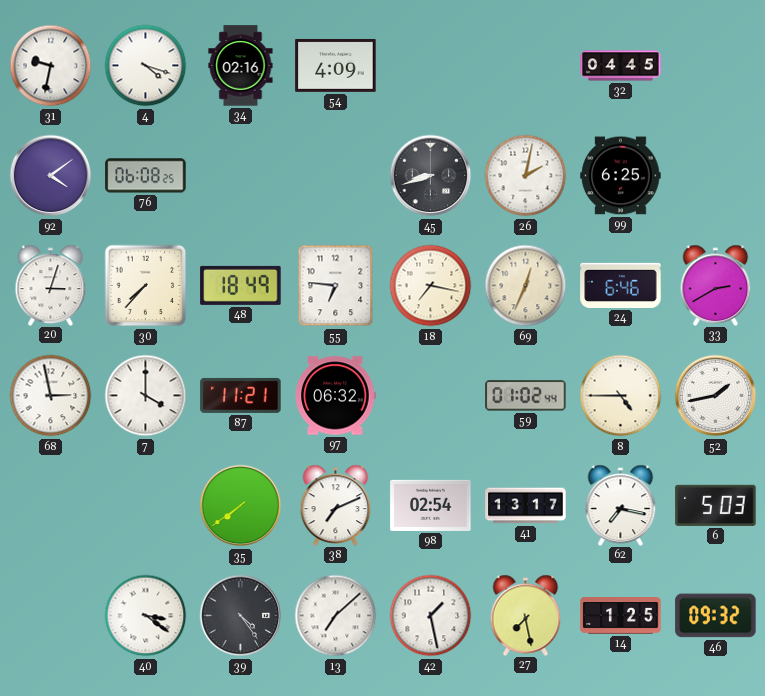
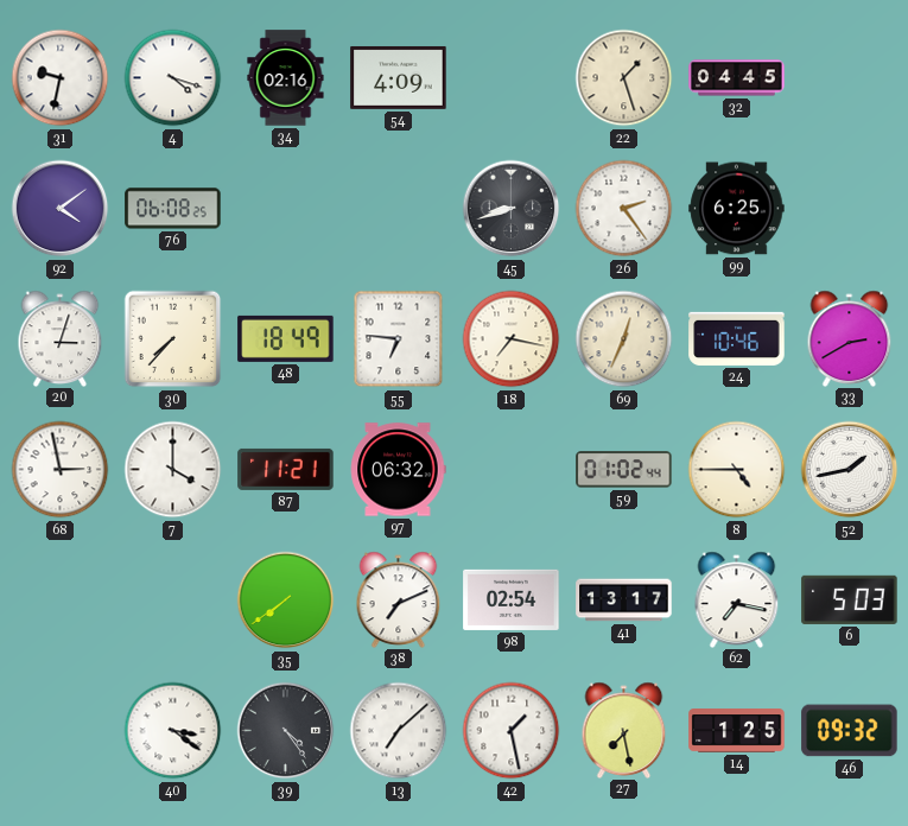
22: none -> 1:27 (624, 78)
26: 2:02 -> 2:24 (624, 209)
24: 6:46 -> 10:46 (737, 338)
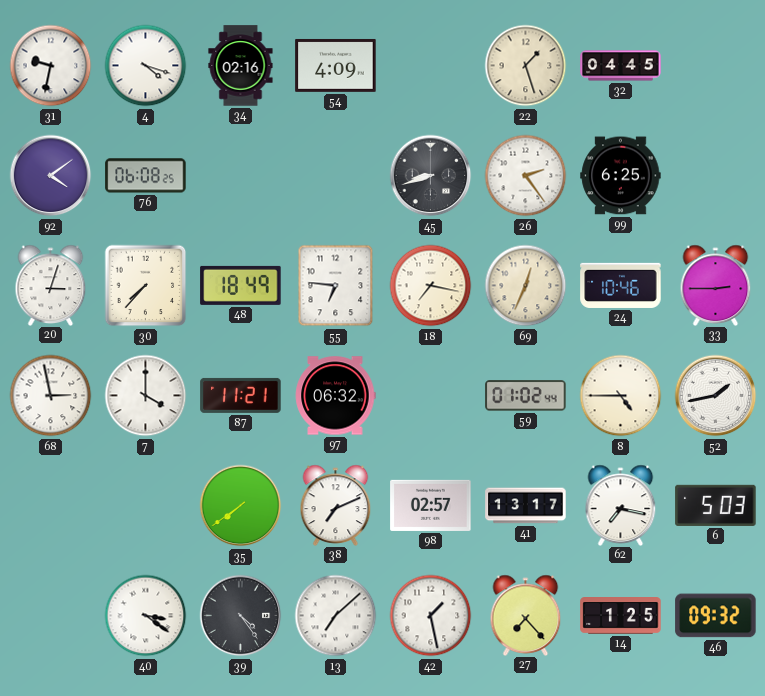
33: 2:40 -> 2:45 (716, 285)
98: 02:54 -> 02:57 (431, 505)
27: 7:28 -> 7:23 (526, 615)
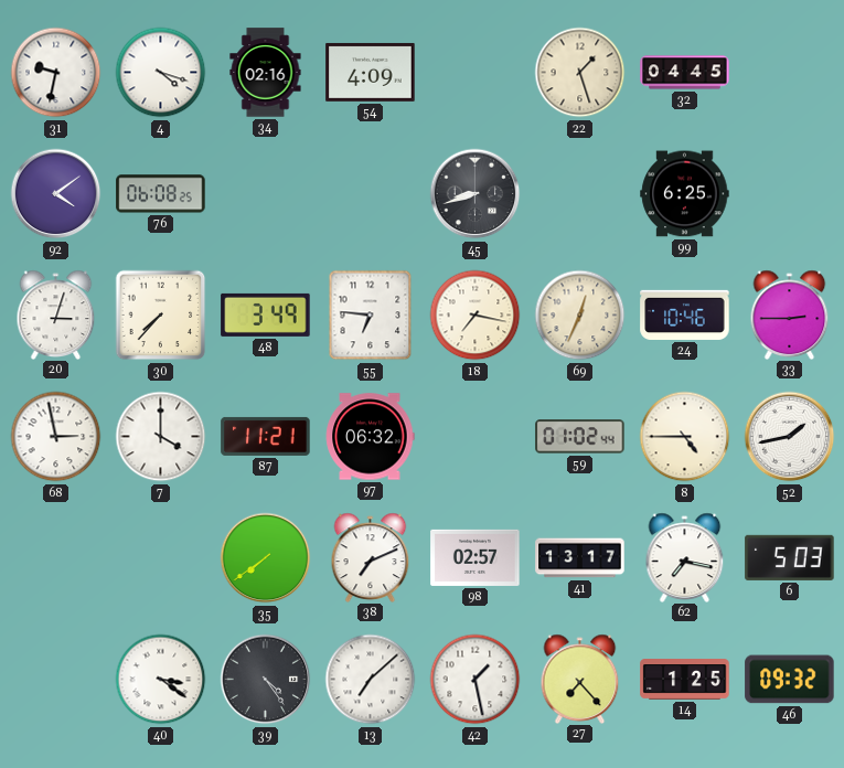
26: 2:24 -> none (526, 176)
48: 18:49 -> 3:49 (266, 314)
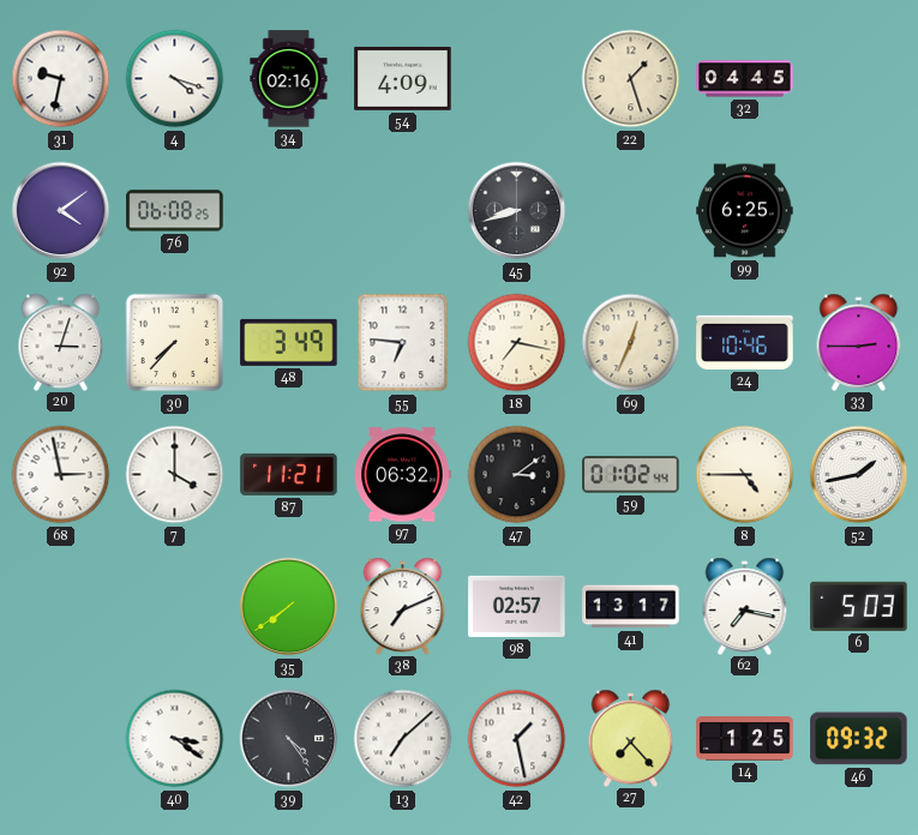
47: none -> 3:09 (517, 475)
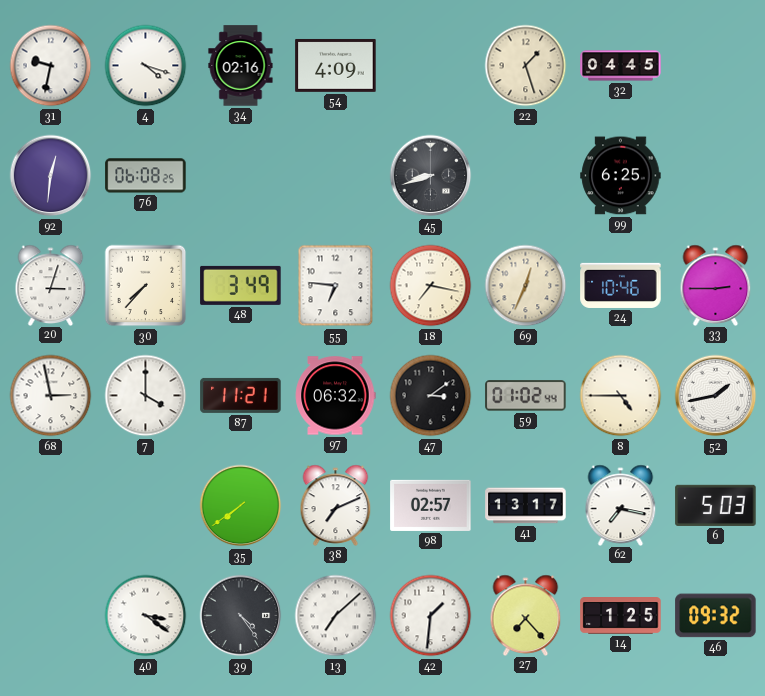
92: 4:09 -> 12:31 (51, 176)
42: 1:28 -> 1:31 (431, 616)
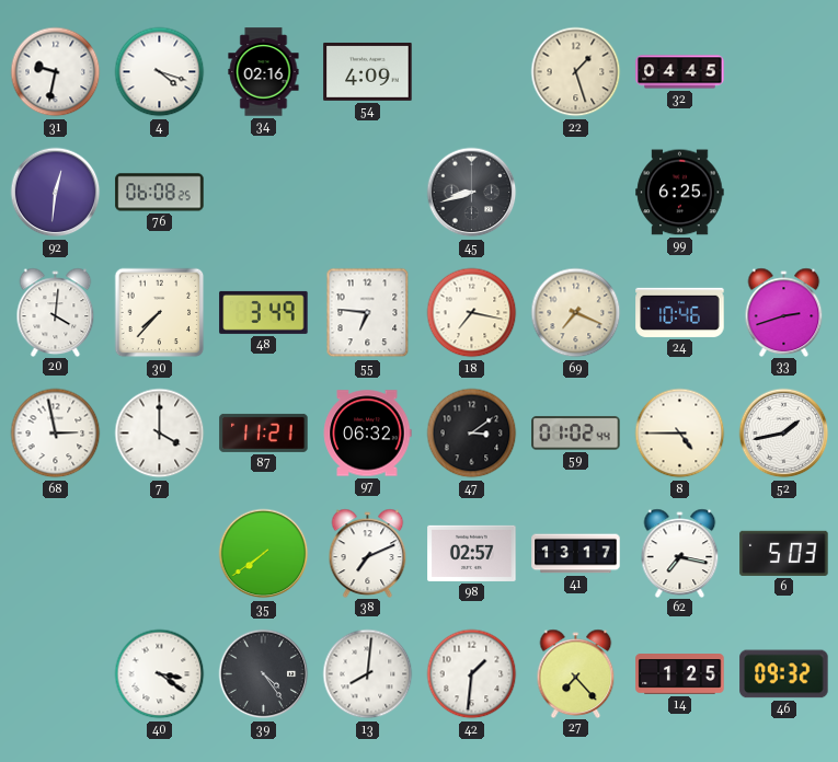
20: 3:03 -> 4:01 (56, 312)
69: 12:34 -> 7:19 (576, 313)
33: 2:45 -> 2:42 (784, 312)
13: 7:08 -> 8:01 (368, 674)
